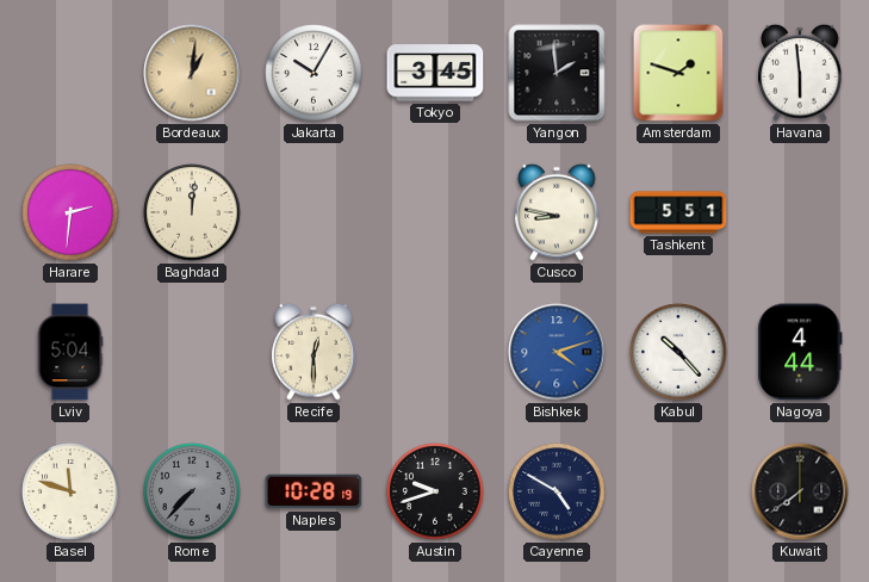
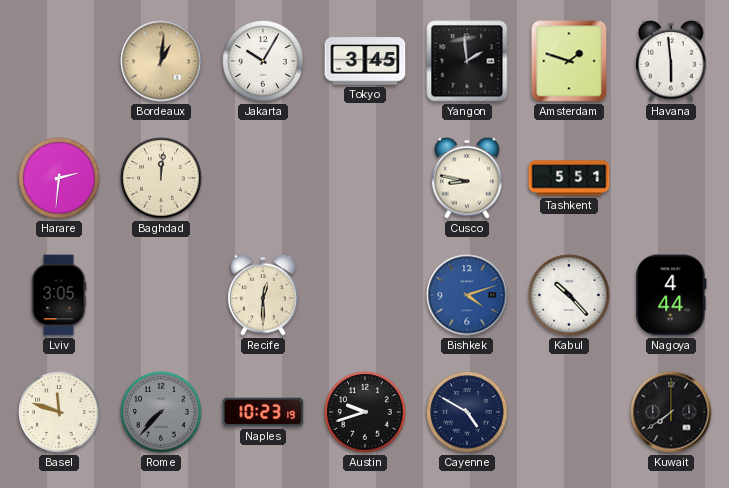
Lviv: 5:04 -> 3:05 (59, 295)
Naples: 10:28 -> 10:23 (263, 412)
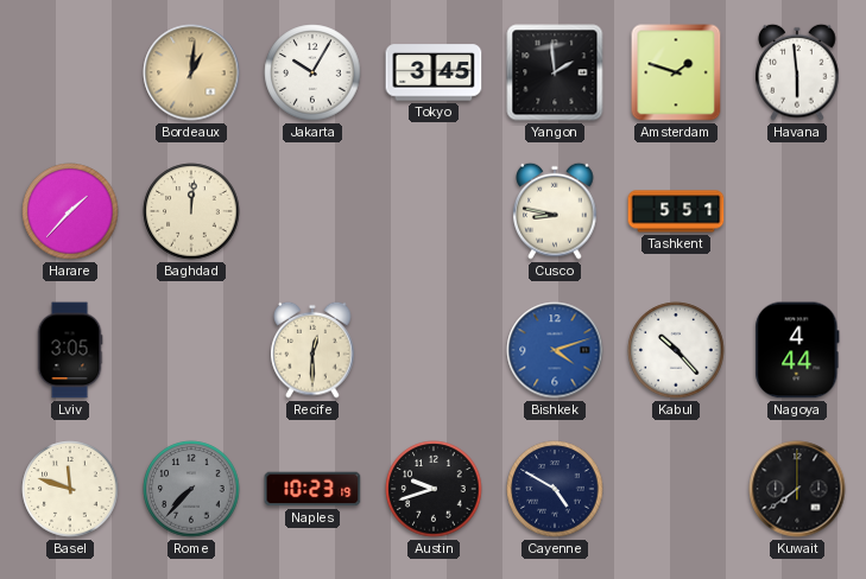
Harare: 2:31 -> 1:37 (70, 211)
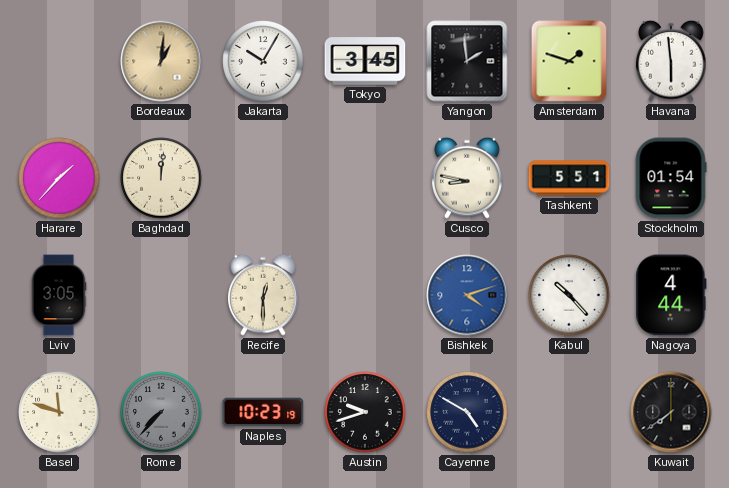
Stockholm: none -> 01:54 (671, 178)
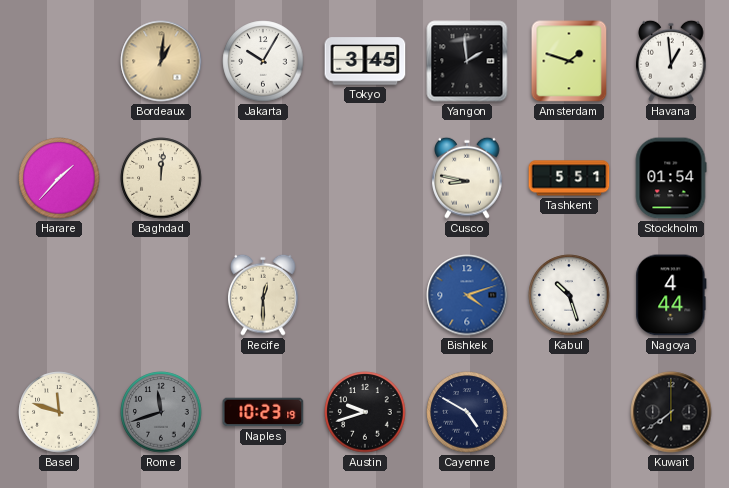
Havana: 5:59 -> 12:59 (671, 61)
Lviv: 3:05 -> none (59, 295)
Kabul: 10:23 -> 10:27 (569, 295)
Rome: 7:37 -> 11:42 (161, 412)
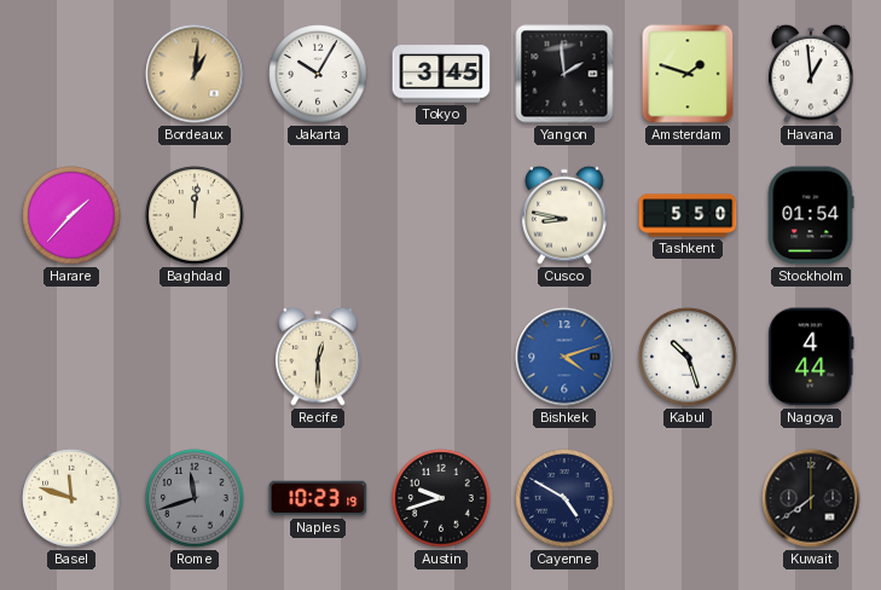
Tashkent: 5:51 -> 5:50 (688, 215)
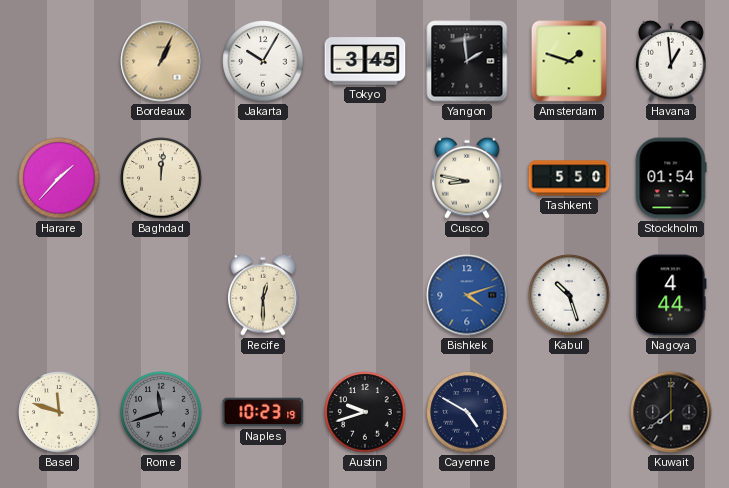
Bordeaux: 1:01 -> 1:04 (161, 61)
